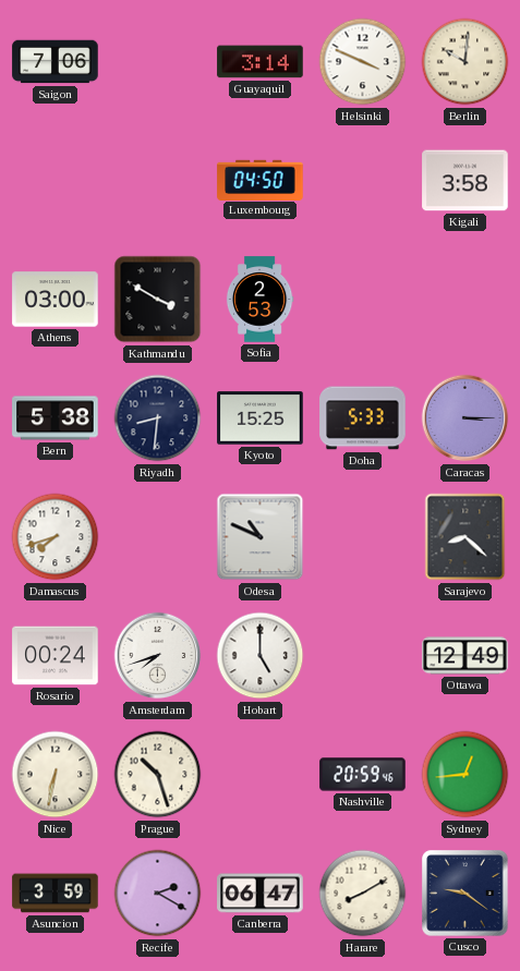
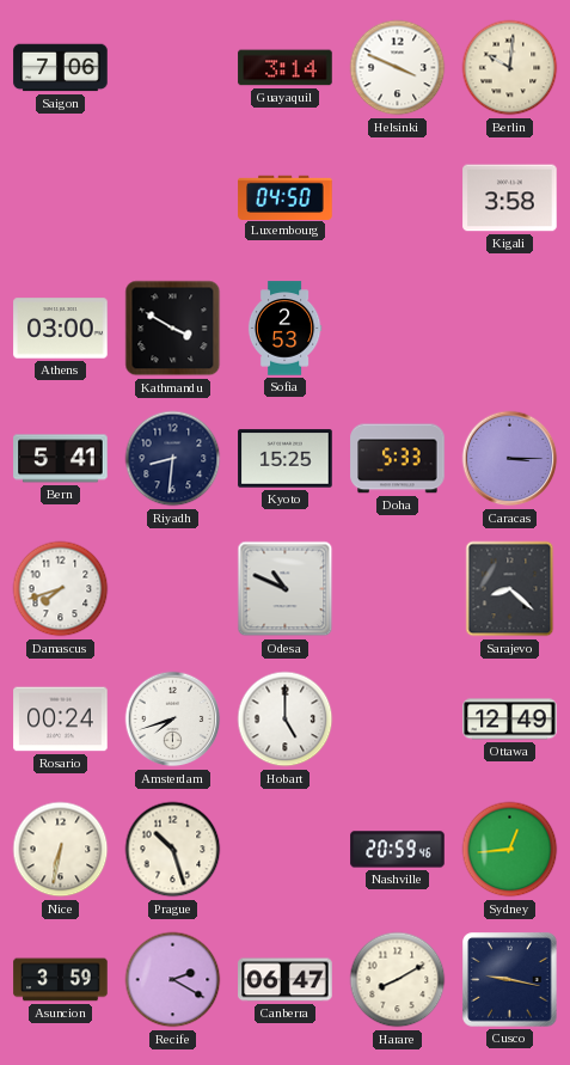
Bern: 5:38 -> 5:41 (61, 459)
Cusco: 9:21 -> 9:17 (510, 980)
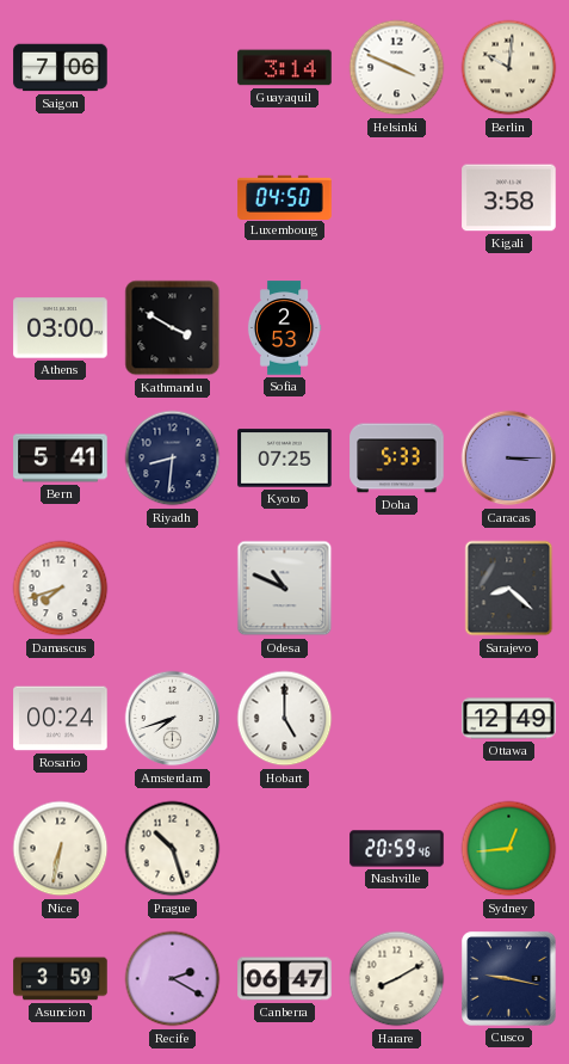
Kyoto: 15:25 -> 07:25 (285, 459)
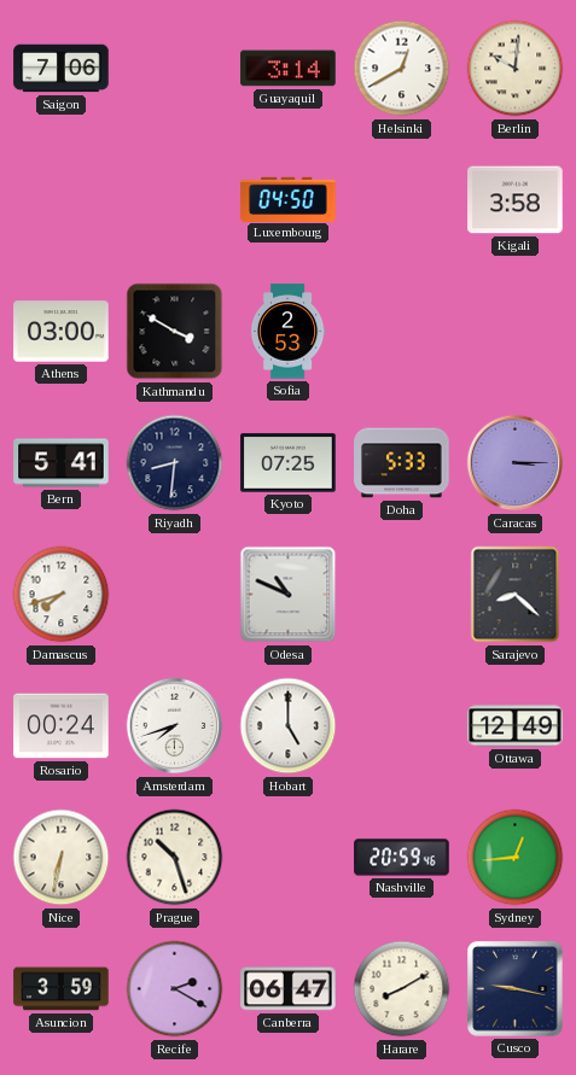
Helsinki: 3:49 -> 12:40 (402, 69)
